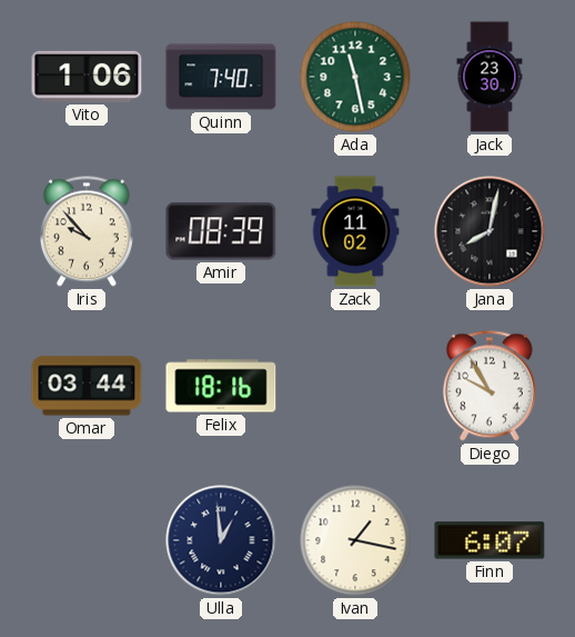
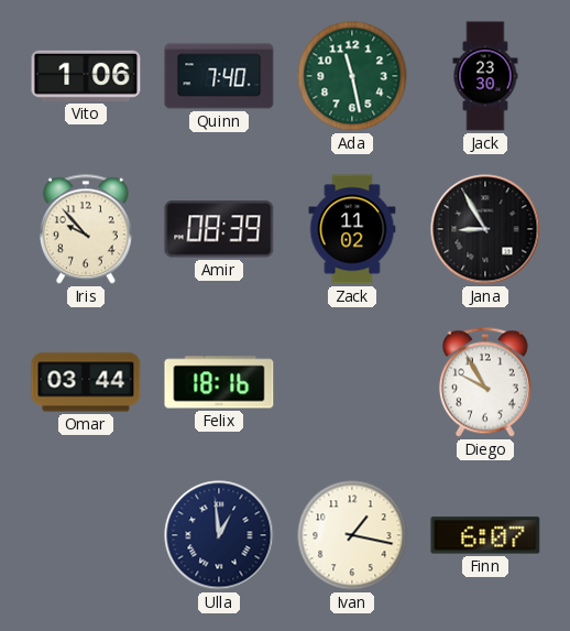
Jana: 8:02 -> 8:55 (485, 229)
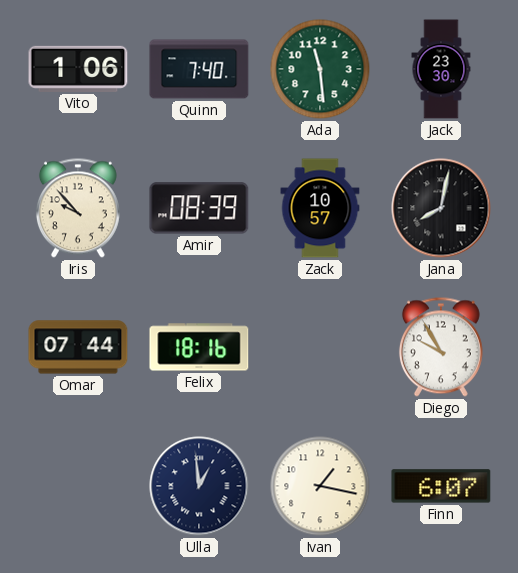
Ada: 11:28 -> 11:29 (320, 69)
Zack: 11:02 -> 10:57 (320, 208)
Jana: 8:55 -> 8:02 (441, 208)
Omar: 03:44 -> 07:44 (78, 347)
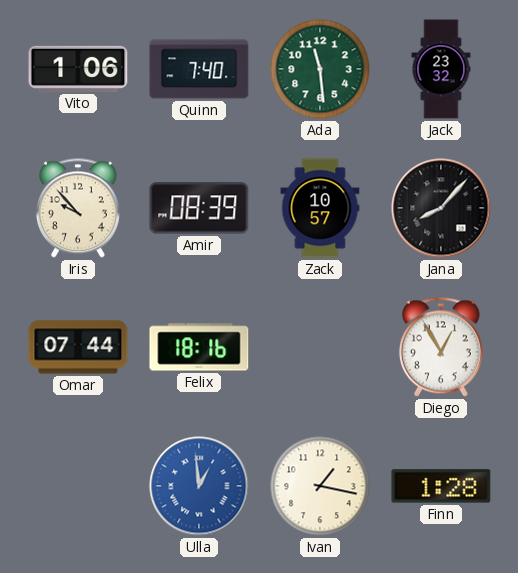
Jack: 23:30 -> 23:32 (441, 69)
Jana: 8:02 -> 8:07 (441, 208)
Diego: 9:55 -> 12:55 (441, 347)
Ulla dial: navy -> blue (199, 486)
Finn: 6:07 -> 1:28 (441, 486)
